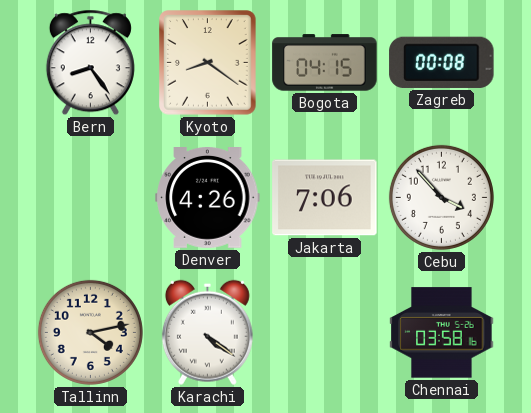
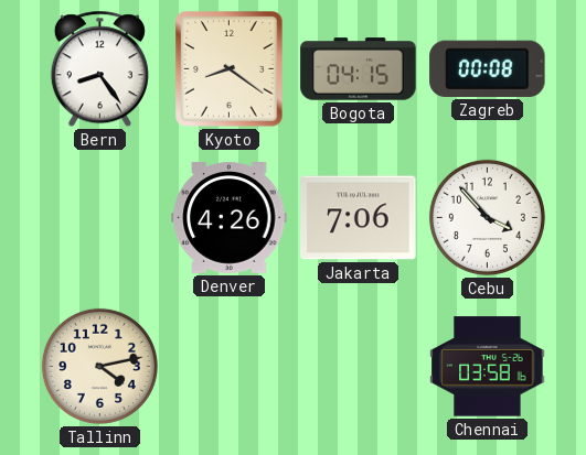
Karachi: 4:21 -> none (207, 332)
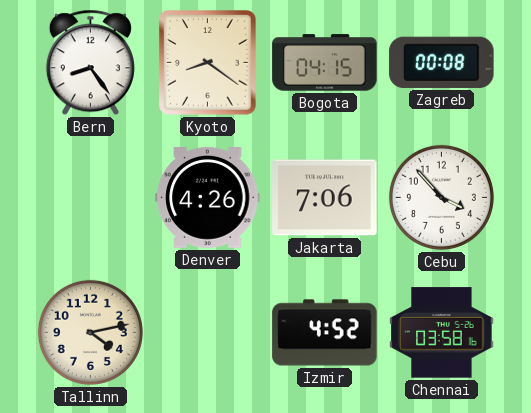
Izmir: none -> 4:52 (325, 333)
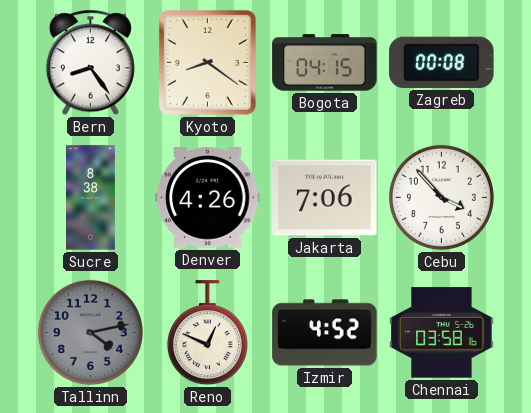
Sucre: none -> 8:38 (91, 198)
Tallinn dial: cream -> grey (90, 332)
Reno: none -> 12:49 (207, 333)
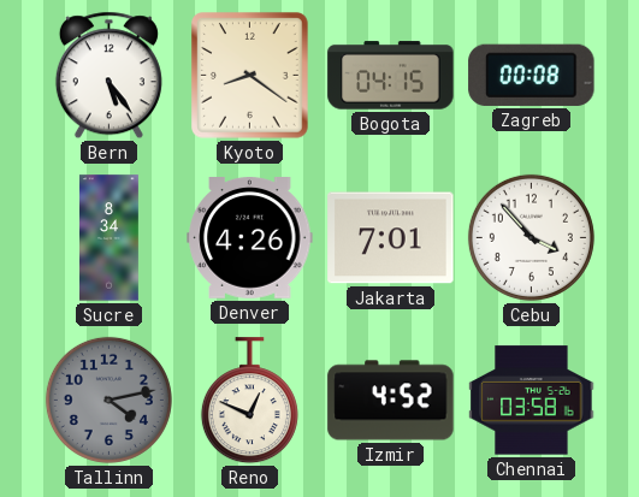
Bern: 8:24 -> 5:24 (108, 76)
Sucre: 8:38 -> 8:34 (110, 238)
Jakarta: 7:06 -> 7:01 (391, 238)
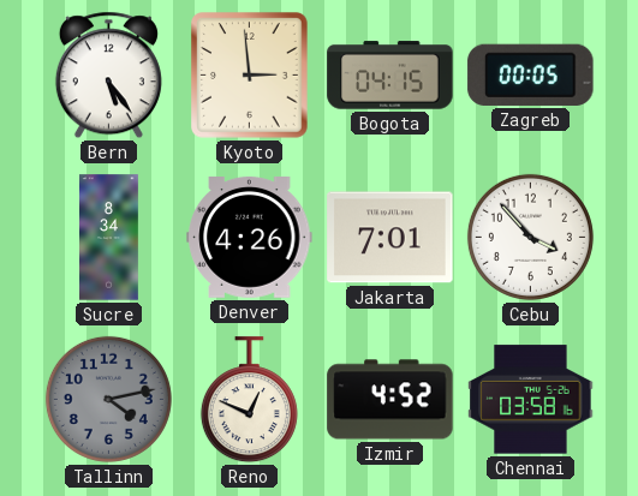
Kyoto: 8:21 -> 2:59 (250, 76)
Zagreb: 00:08 -> 00:05 (531, 74)
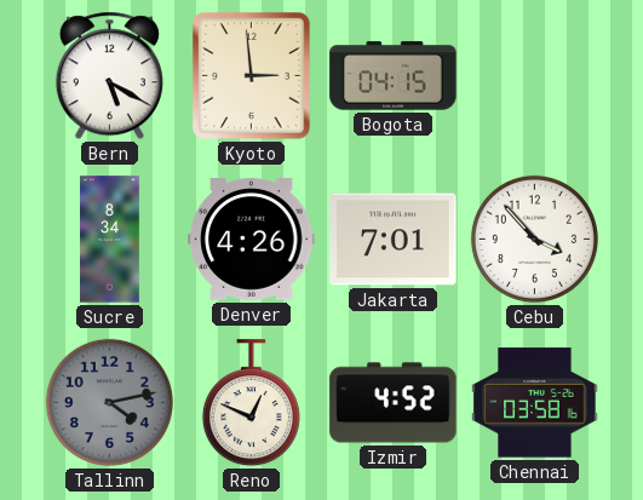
Bern: 5:24 -> 5:20 (109, 76)
Zagreb: 00:05 -> none (531, 74)
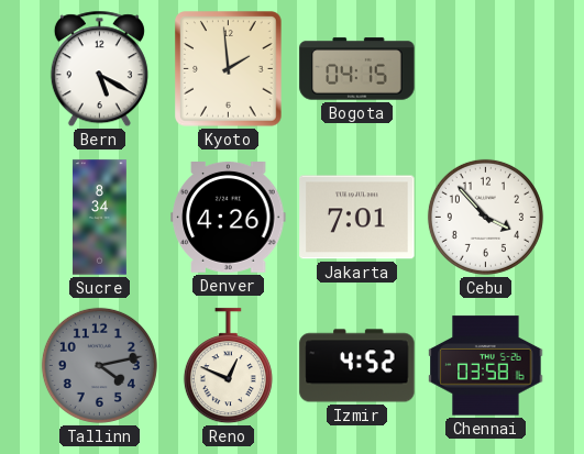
Kyoto: 2:59 -> 1:59 (229, 69)
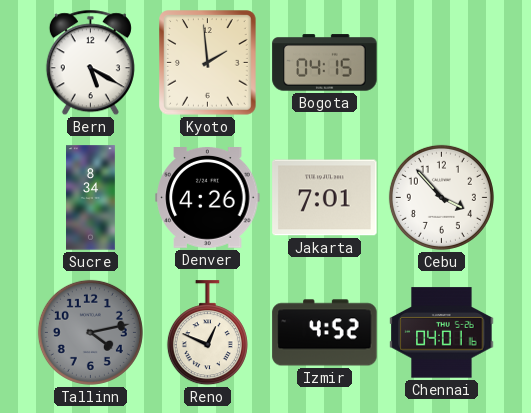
Chennai: 03:58 -> 04:01 (442, 333)
